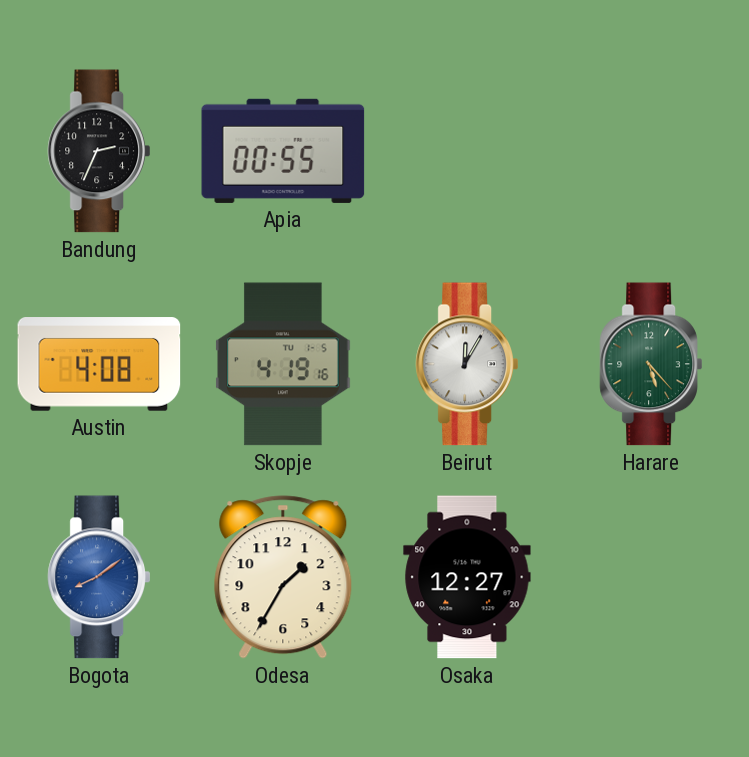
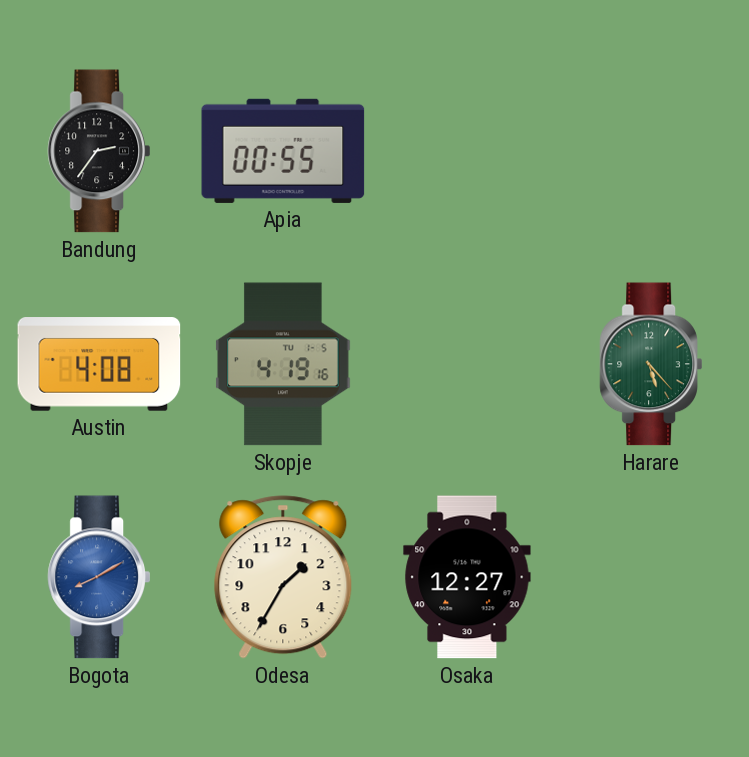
Bandung: 2:34 -> 2:36 (98, 151)
Beirut: 12:05 -> none (466, 364)
Bogota: 8:09 -> 8:10 (98, 577)
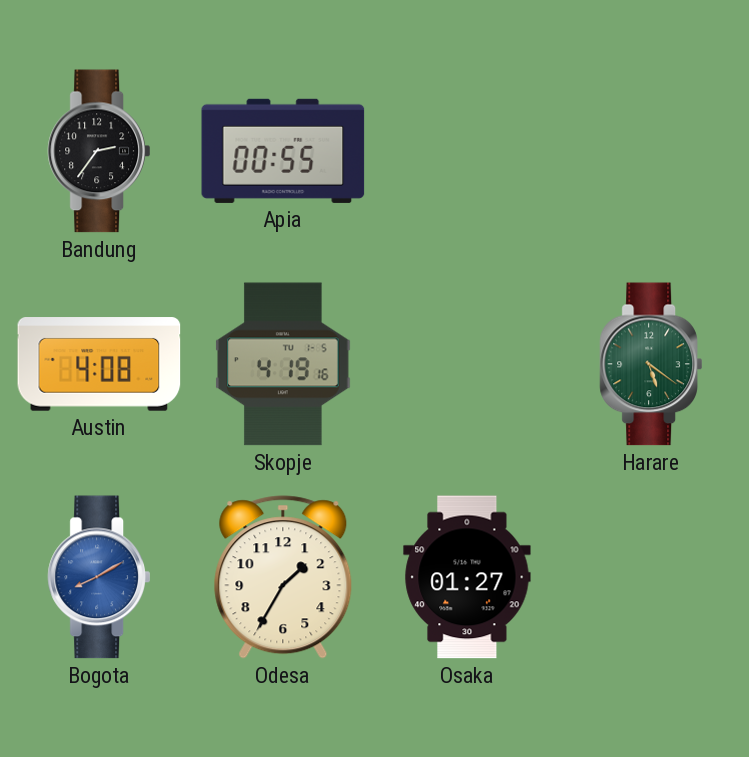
Harare: 5:23 -> 5:21 (650, 364)
Osaka: 12:27 -> 01:27 (467, 577)
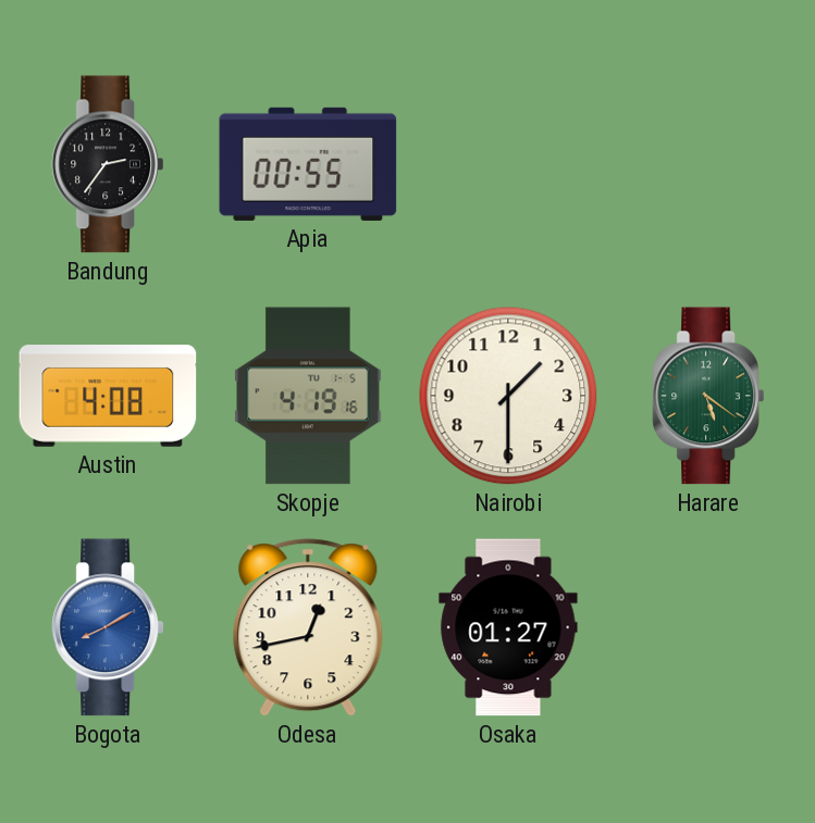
Nairobi: none -> 1:30 (508, 396)
Odesa: 1:35 -> 12:43 (308, 627)
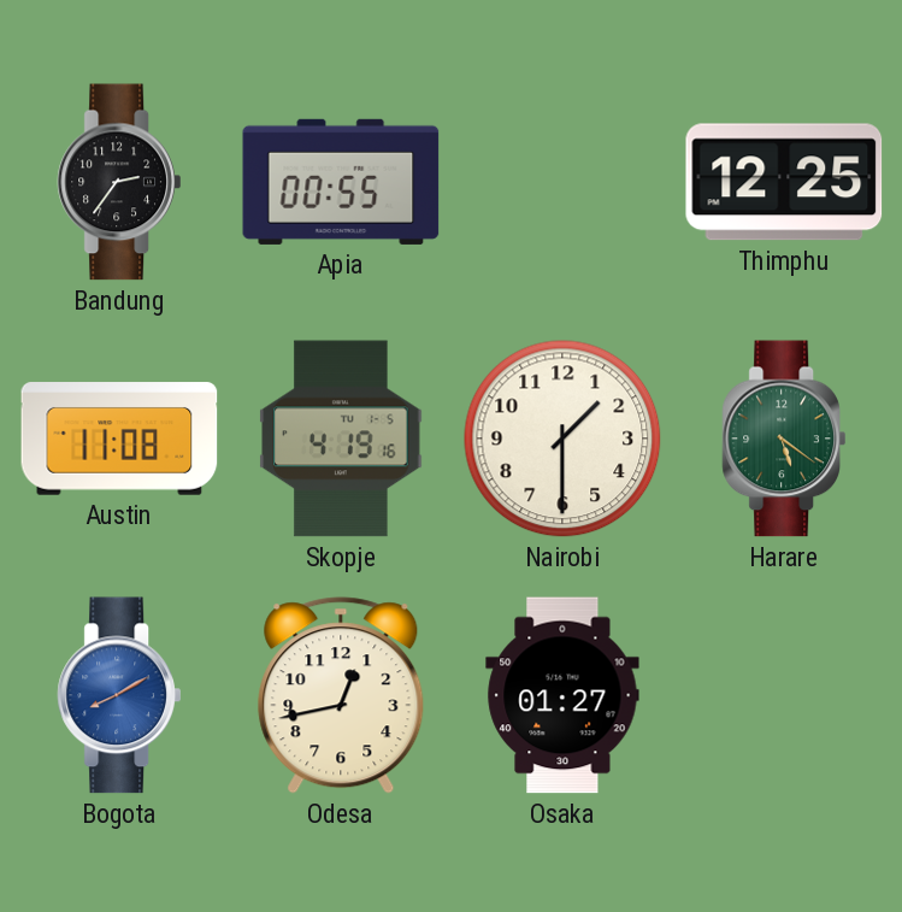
Thimphu: none -> 12:25 (784, 182)
Austin: 4:08 -> 11:08 (119, 439)
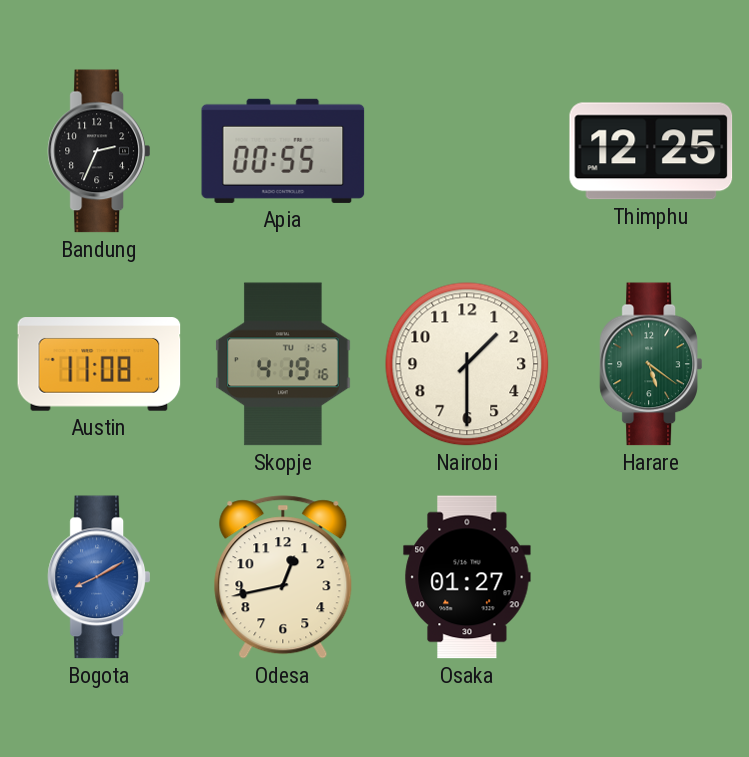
Bandung: 2:36 -> 2:34 (98, 151)
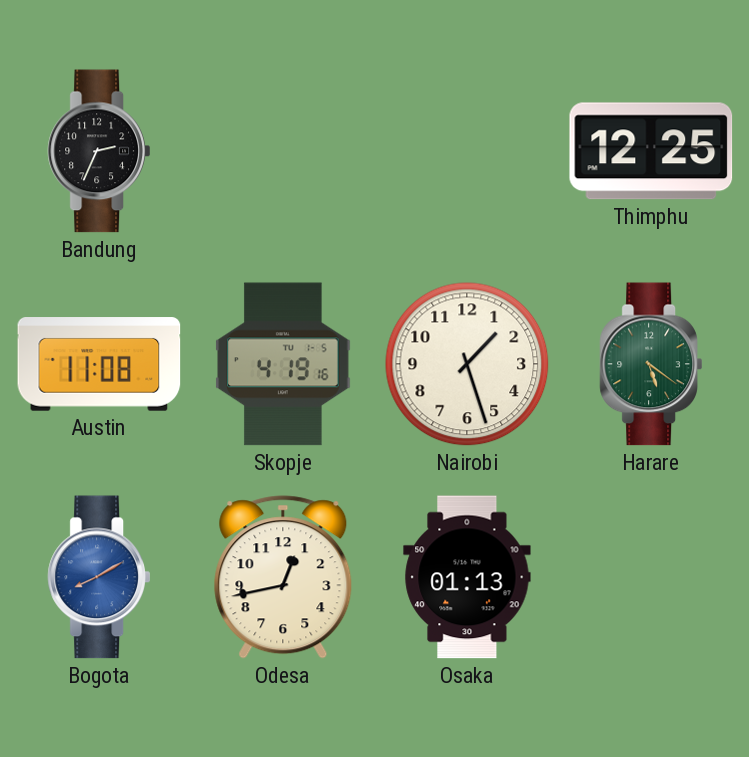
Apia: 00:55 -> none (283, 151)
Nairobi: 1:30 -> 1:27 (467, 364)
Osaka: 01:27 -> 01:13 (467, 577)
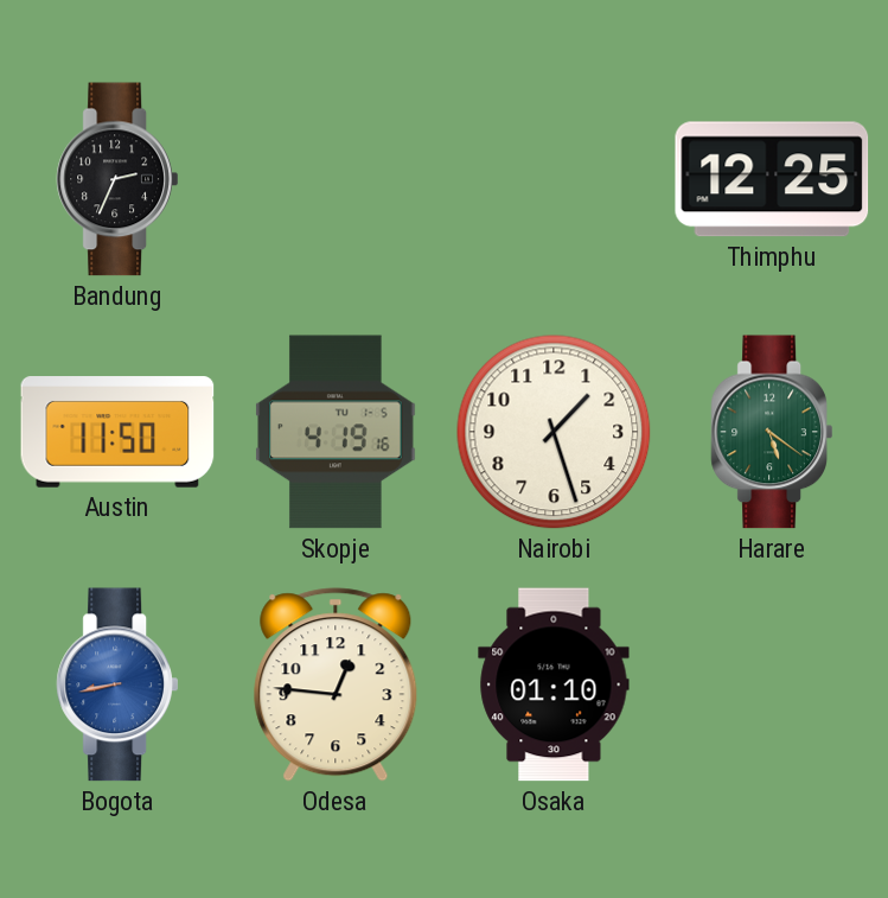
Austin: 11:08 -> 11:50 (117, 432)
Bogota: 8:10 -> 8:43 (116, 684)
Odesa: 12:43 -> 12:46 (336, 684)
Osaka: 01:13 -> 01:10 (554, 684)
